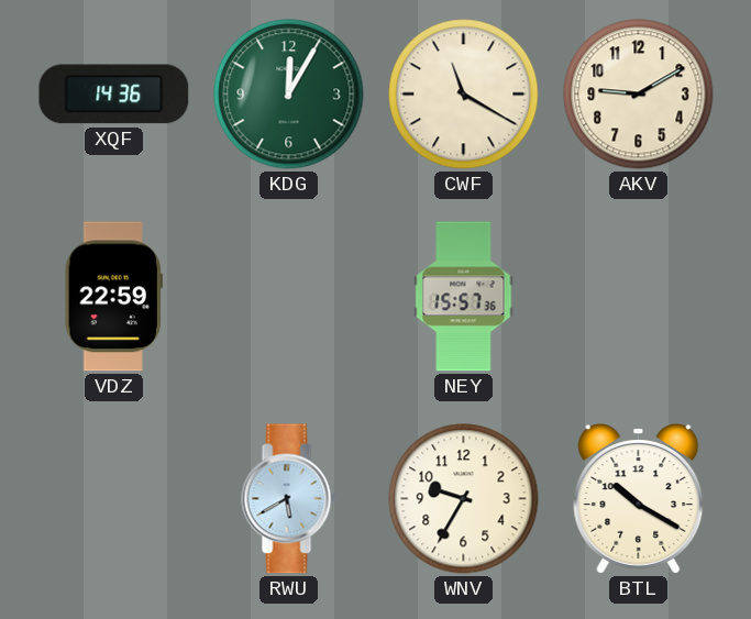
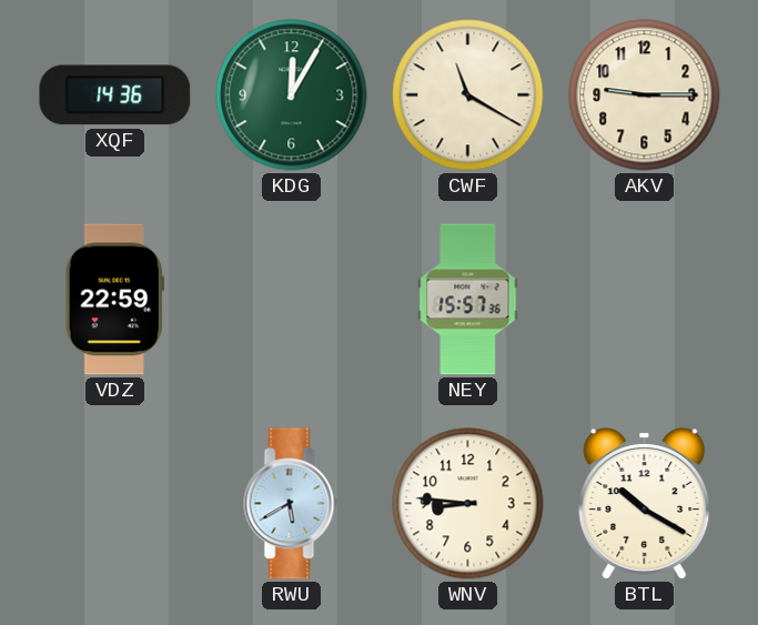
AKV: 9:10 -> 9:15 (645, 95)
WNV: 9:35 -> 8:46 (468, 504)
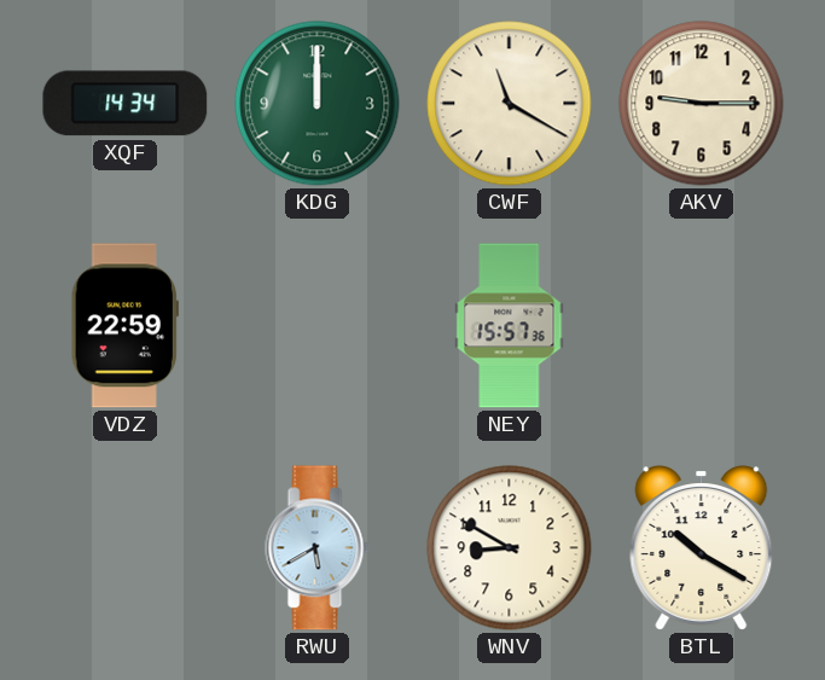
XQF: 14:36 -> 14:34 (126, 104)
KDG: 12:05 -> 12:00 (318, 104)
WNV: 8:46 -> 8:50 (510, 548)
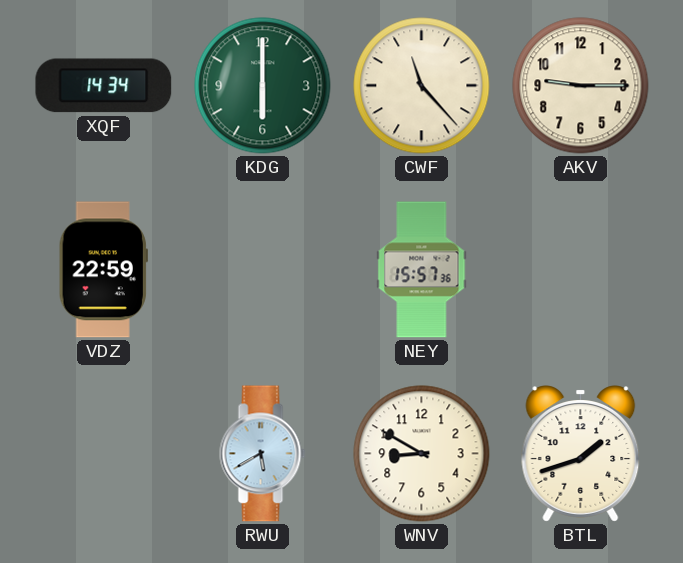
KDG: 12:00 -> 6:00 (263, 86)
CWF: 11:20 -> 11:23 (422, 86)
BTL: 10:20 -> 1:42 (581, 454)
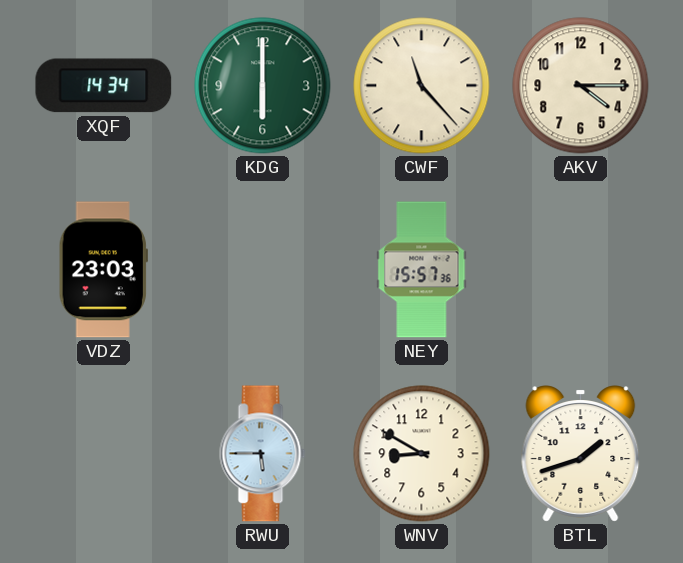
AKV: 9:15 -> 4:15 (581, 86)
VDZ: 22:59 -> 23:03 (103, 270)
RWU: 5:40 -> 5:45 (263, 454)
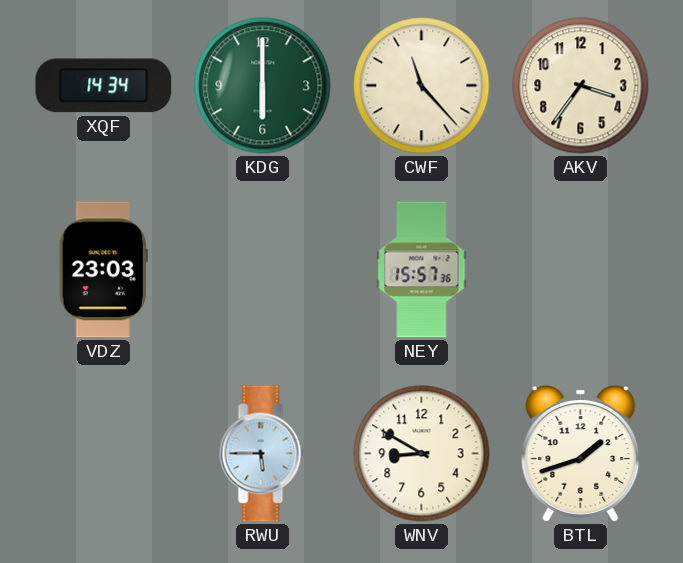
AKV: 4:15 -> 3:36 (581, 86)
